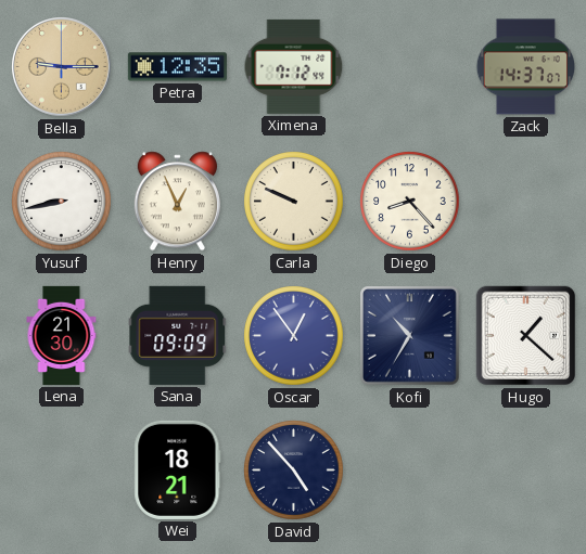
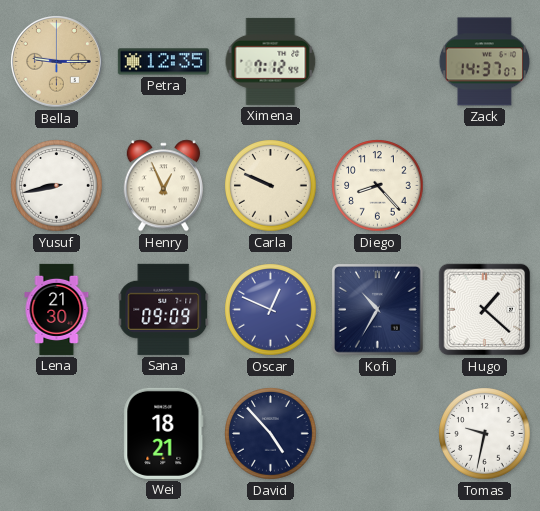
Oscar: 12:54 -> 12:49 (271, 310)
Tomas: none -> 9:32 (485, 434)
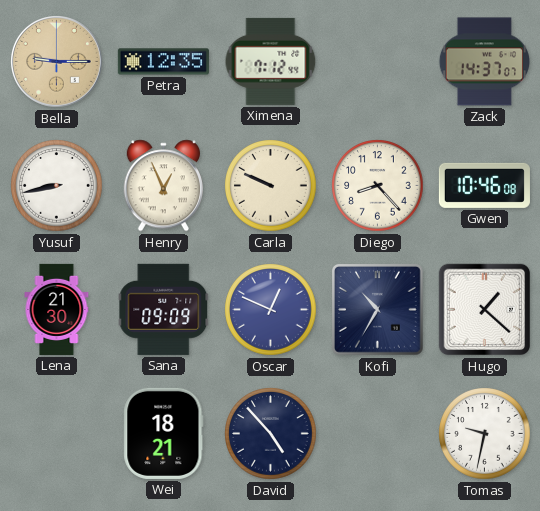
Gwen: none -> 10:46 (484, 185)
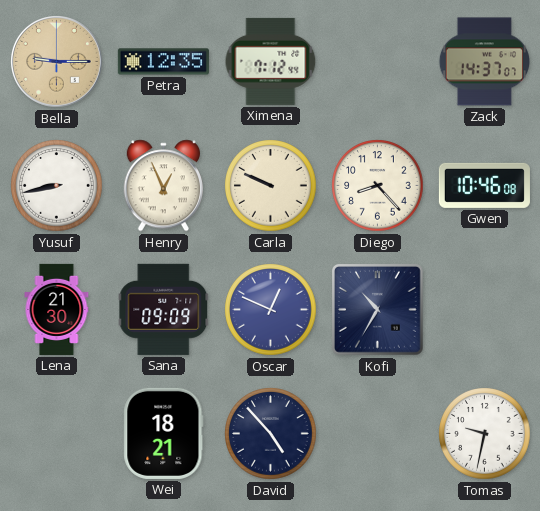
Hugo: 1:22 -> none (485, 310)
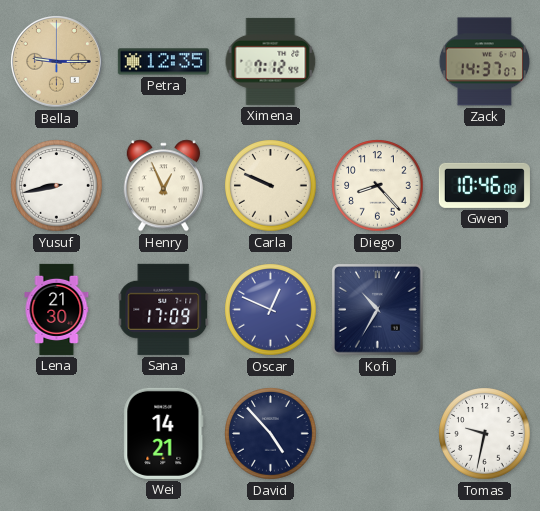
Sana: 09:09 -> 17:09 (164, 309)
Wei: 18:21 -> 14:21 (164, 433)
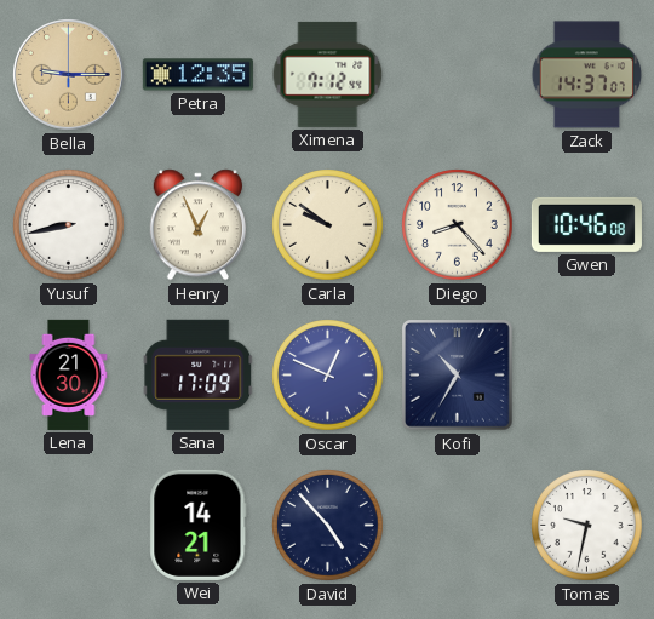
Carla: 9:49 -> 9:51 (328, 225)
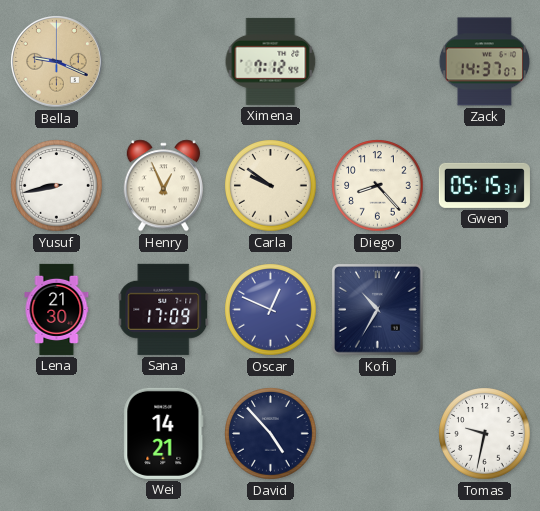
Bella: 9:15 -> 9:19 (57, 62)
Petra: 12:35 -> none (197, 75)
Gwen: 10:46 -> 05:15 (484, 185)
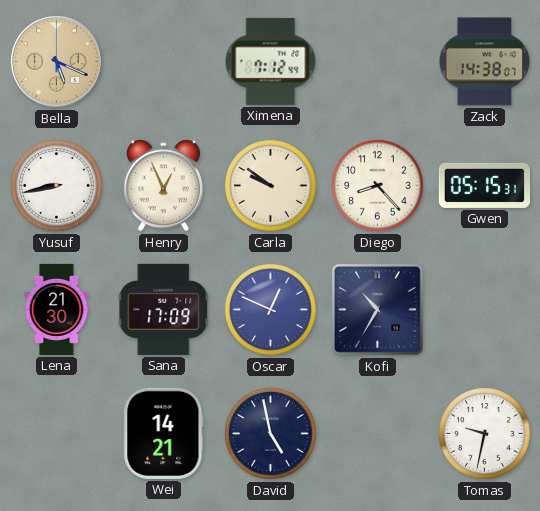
Bella: 9:19 -> 5:19 (57, 62)
Zack: 14:37 -> 14:38 (484, 62)
David: 4:53 -> 4:58 (271, 434)
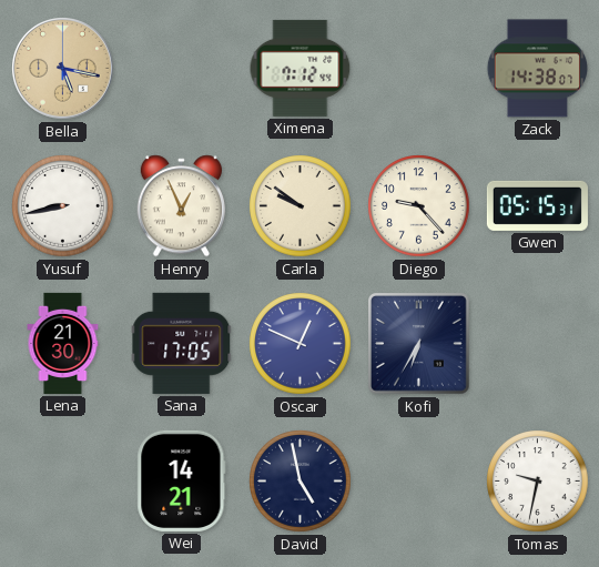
Bella: 5:19 -> 5:17 (63, 69)
Diego: 8:23 -> 9:23 (419, 206)
Sana: 17:09 -> 17:05 (182, 343)
Kofi: 10:35 -> 6:35 (419, 344)
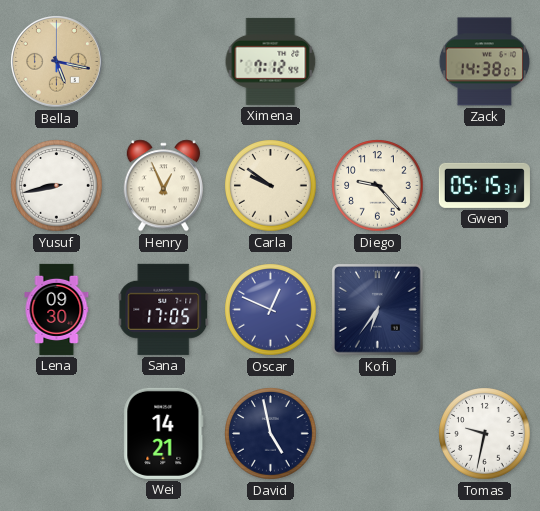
Lena: 21:30 -> 09:30 (57, 309)
Kofi: 6:35 -> 6:36 (378, 310)
